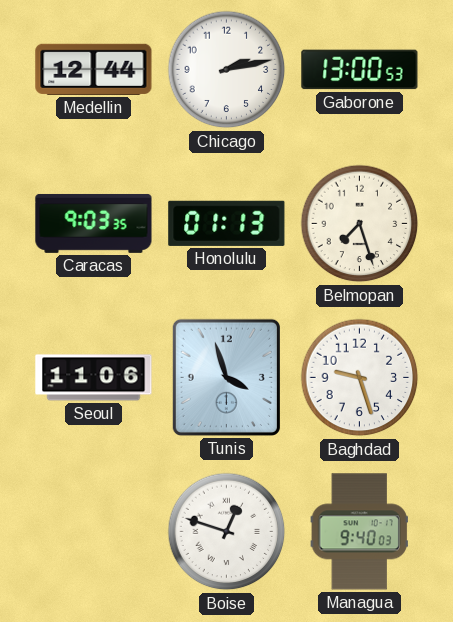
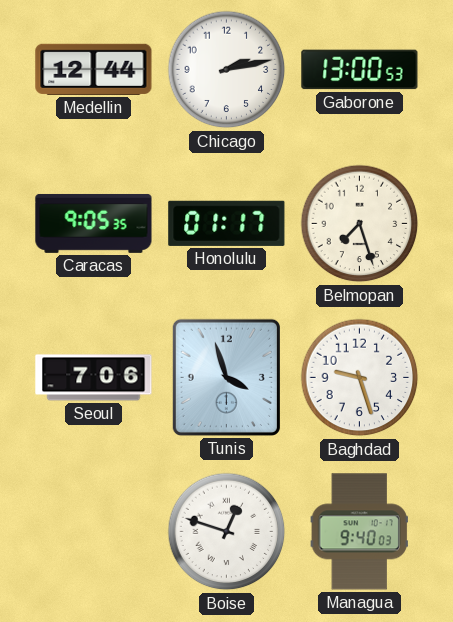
Caracas: 9:03 -> 9:05 (94, 223)
Honolulu: 01:13 -> 01:17 (227, 223)
Seoul: 11:06 -> 7:06 (94, 378)
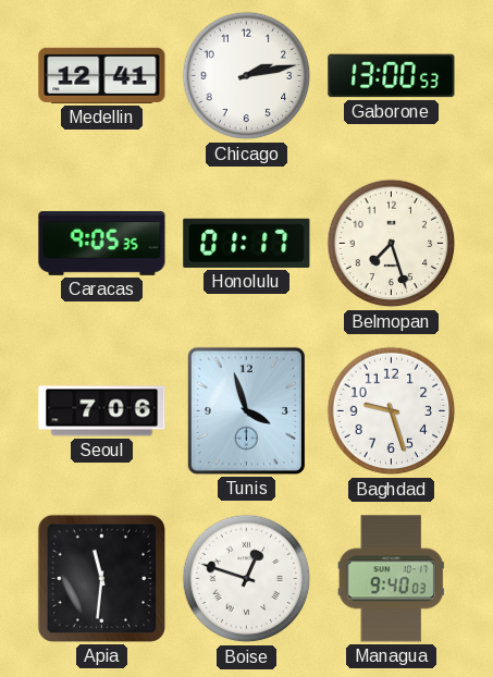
Medellin: 12:44 -> 12:41 (102, 75)
Apia: none -> 11:31 (101, 578)
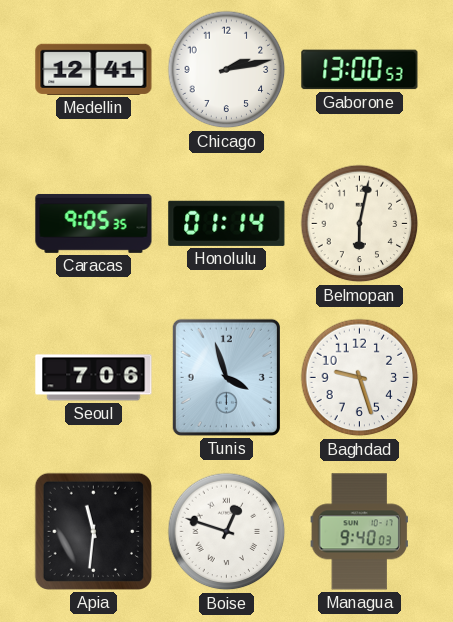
Honolulu: 01:17 -> 01:14 (227, 223)
Belmopan: 7:27 -> 6:02 (360, 224)
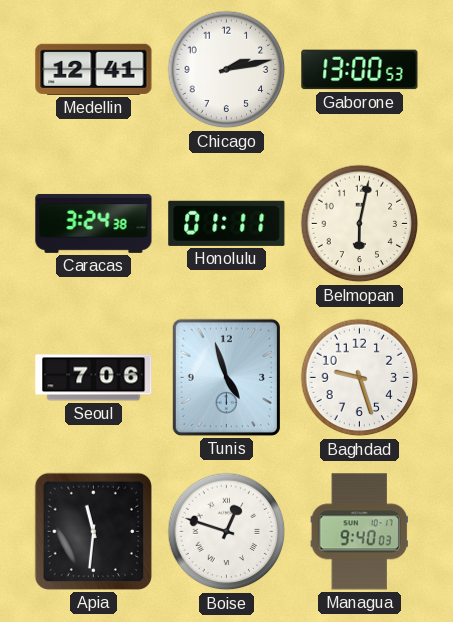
Caracas: 9:05 -> 3:24 (94, 223)
Honolulu: 01:14 -> 01:11 (227, 223)
Tunis: 3:57 -> 4:57 (226, 377)
